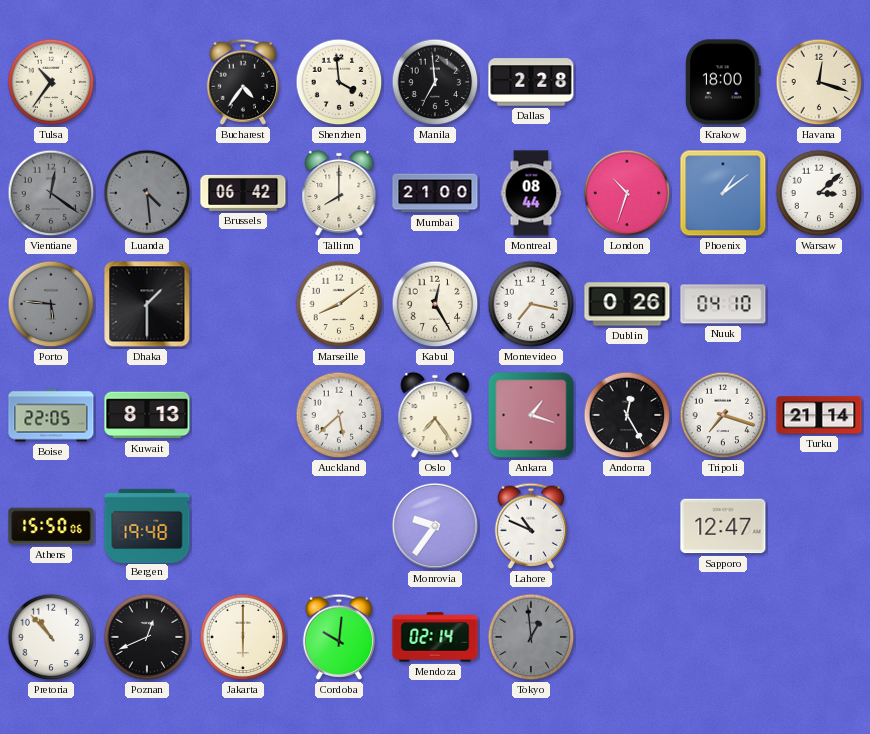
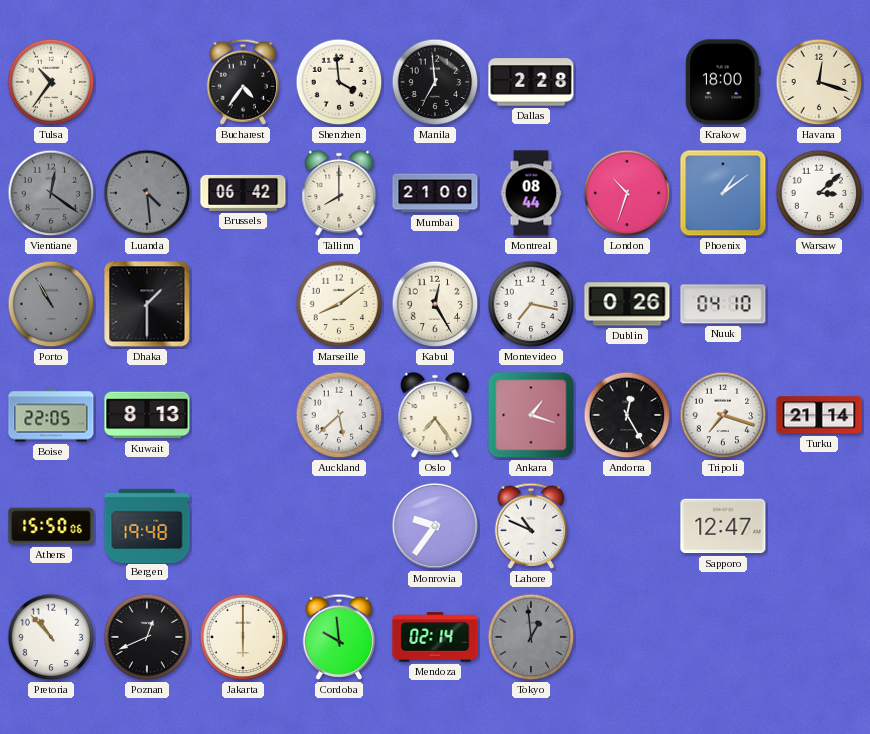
Porto: 5:46 -> 10:55 (51, 304)
Cordoba: 10:01 -> 9:59 (339, 637)
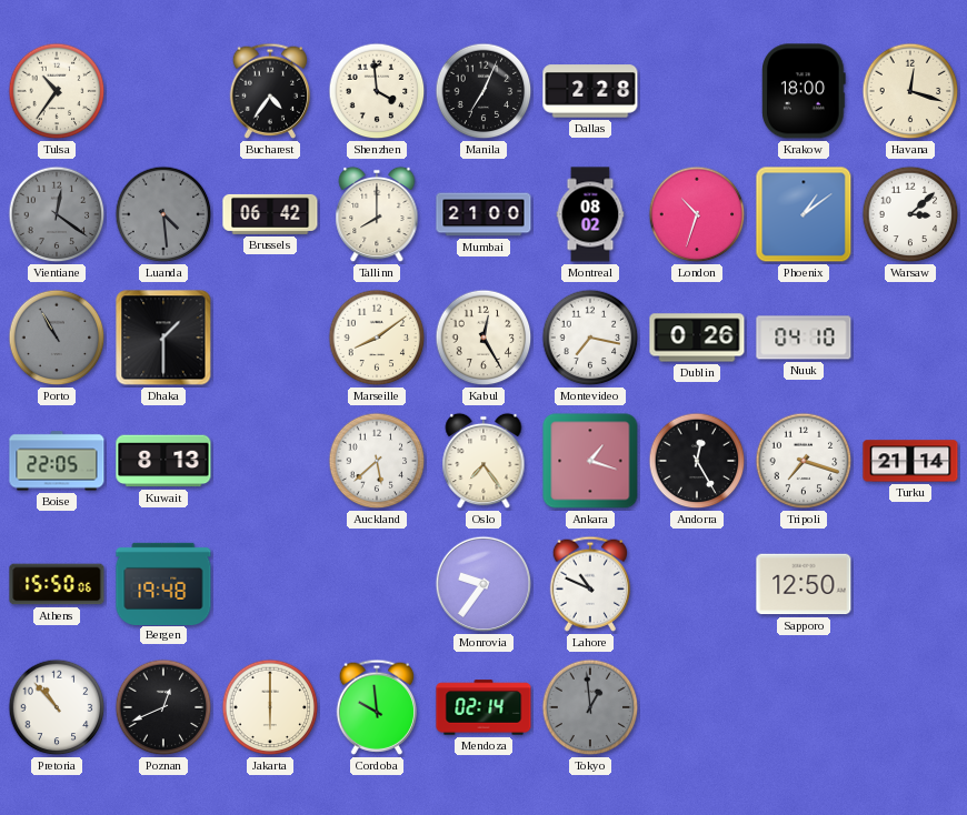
Manila: 6:59 -> 7:04 (483, 91)
Montreal: 08:44 -> 08:02 (590, 214)
Sapporo: 12:47 -> 12:50 (804, 584)
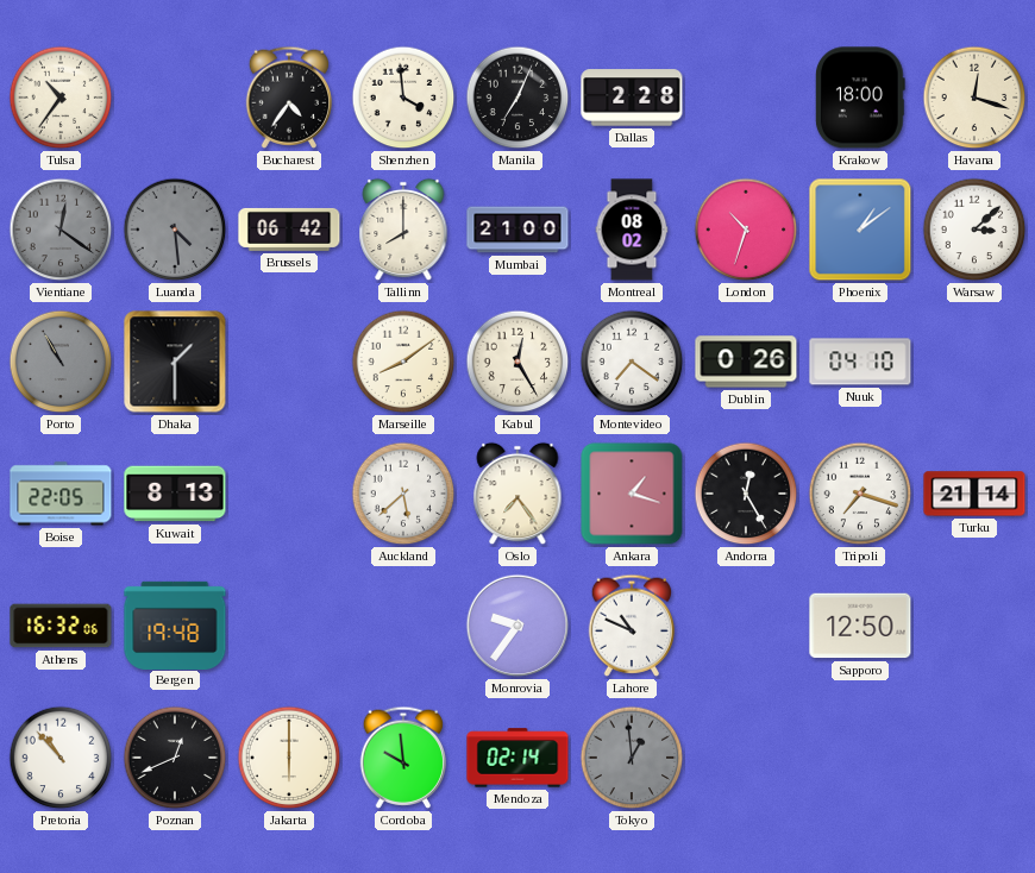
Montevideo: 7:17 -> 7:21 (632, 362)
Athens: 15:50 -> 16:32 (61, 626)
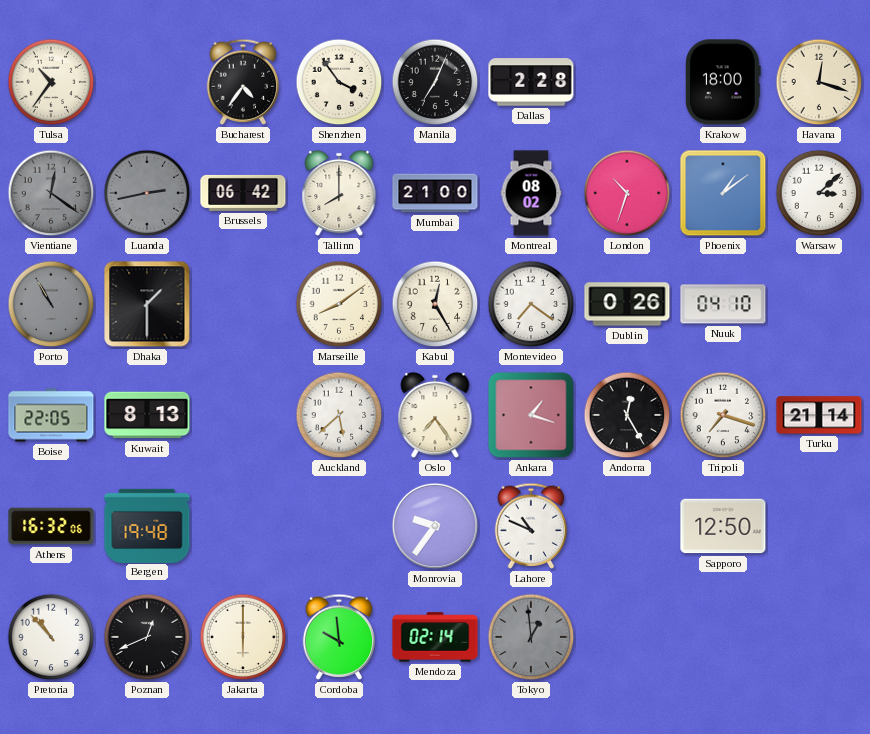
Shenzhen: 3:59 -> 3:54 (339, 82)
Luanda: 4:29 -> 2:43 (147, 193)
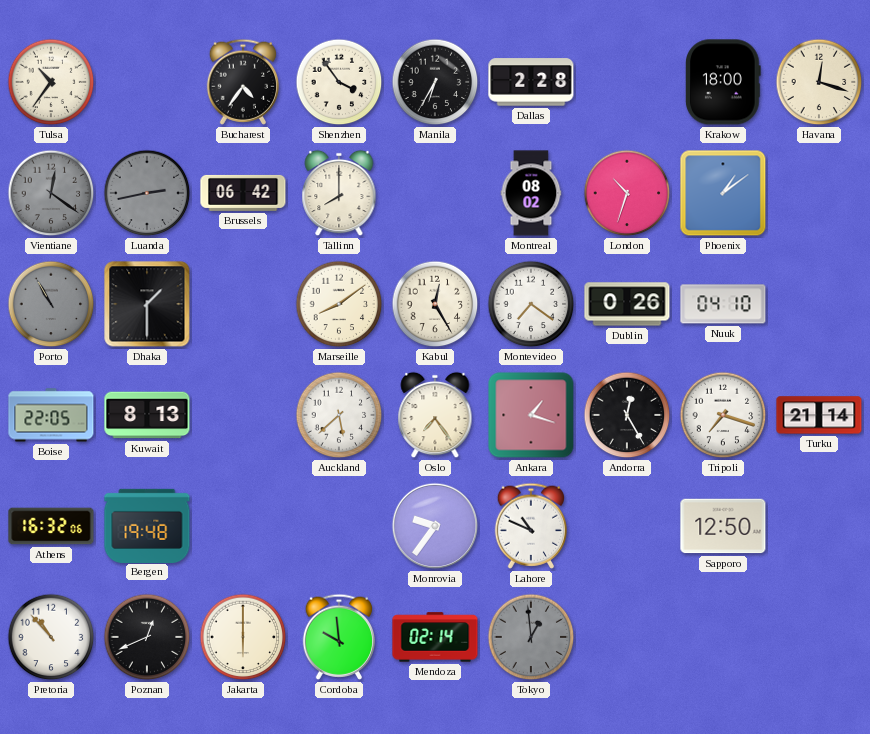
Manila: 7:04 -> 6:35 (435, 82)
Mumbai: 21:00 -> none (435, 193)
Warsaw: 3:08 -> none (819, 193)
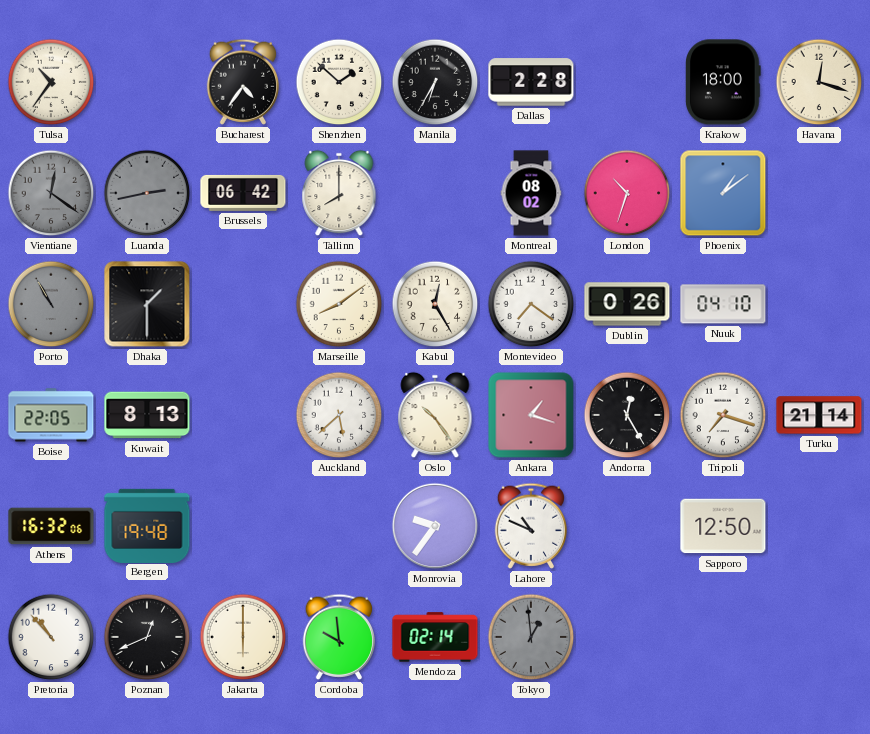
Shenzhen: 3:54 -> 1:52 (339, 82)
Oslo: 7:24 -> 10:24 (435, 415)
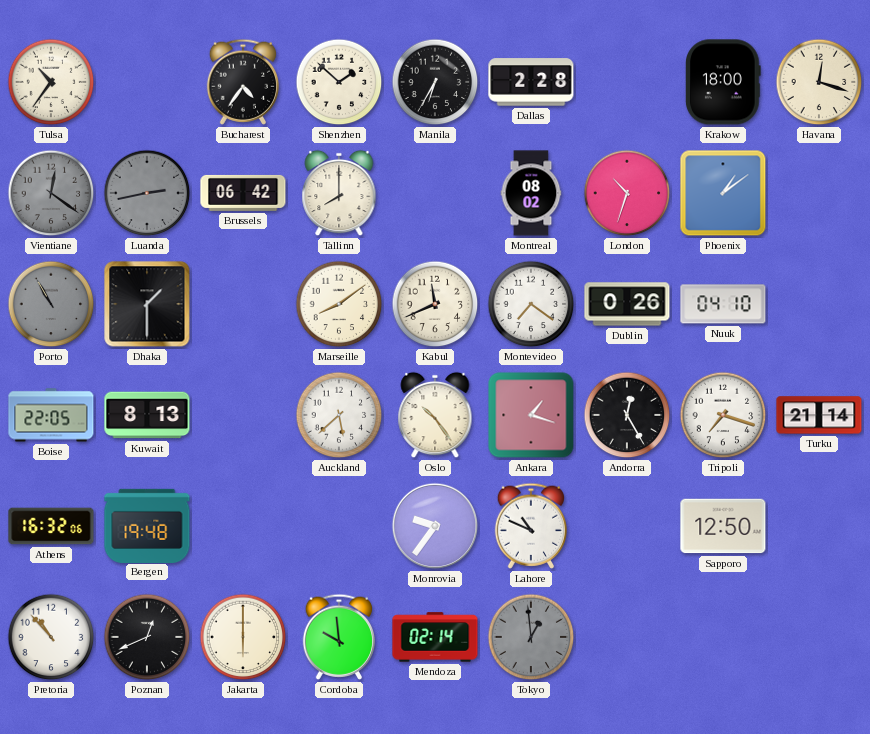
Kabul: 12:25 -> 11:41 (435, 304)
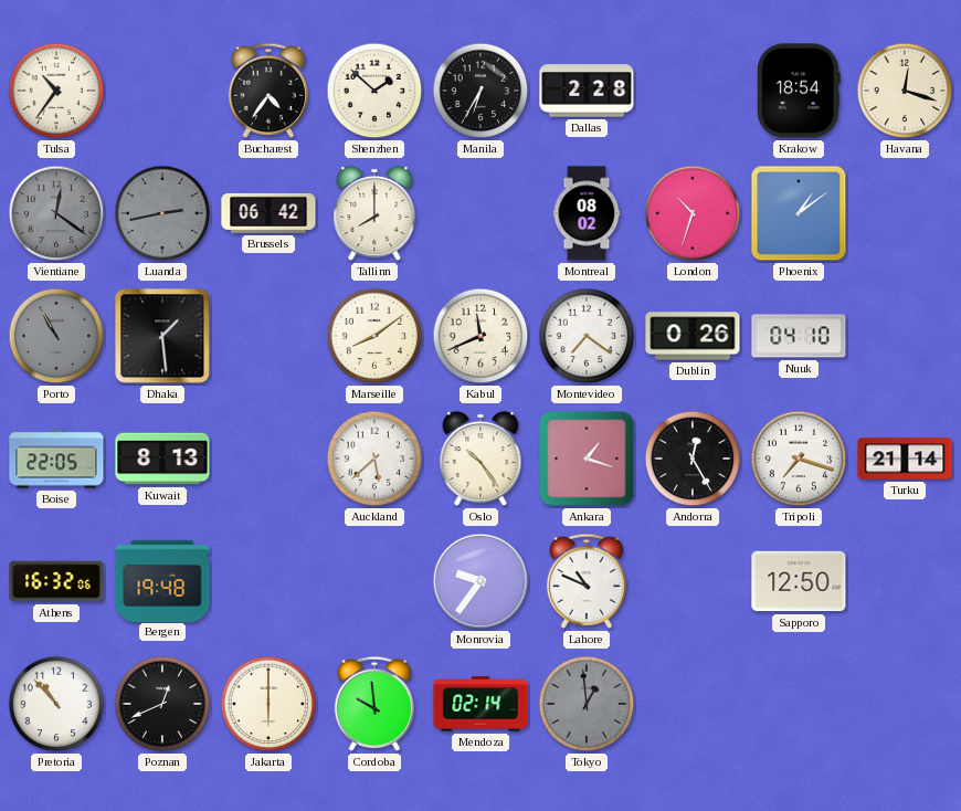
Krakow: 18:00 -> 18:54 (800, 91)
Dhaka: 1:30 -> 1:29 (162, 336)
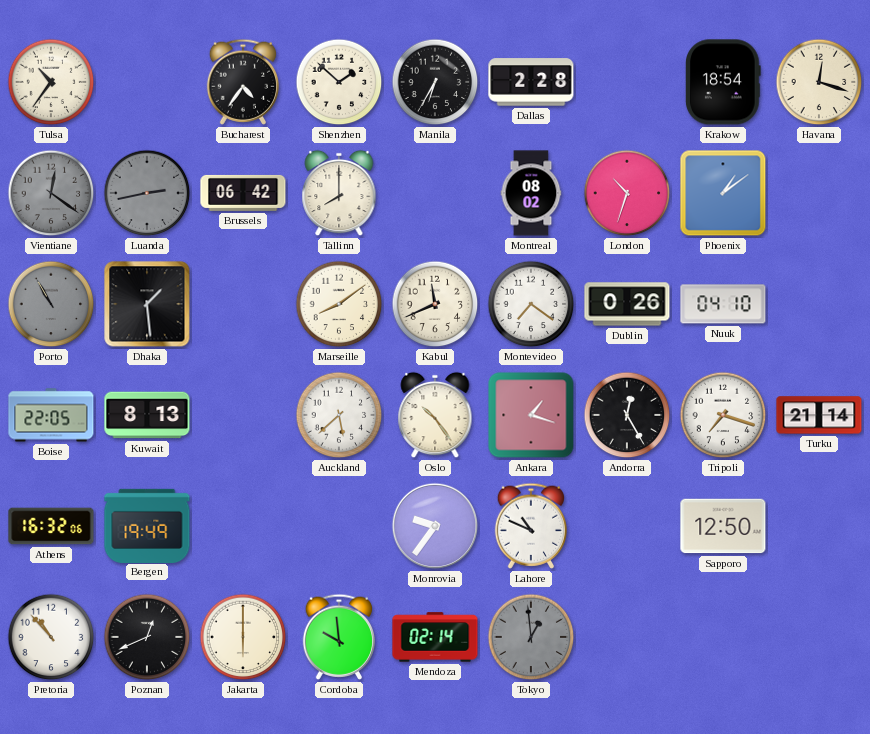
Bergen: 19:48 -> 19:49 (147, 525)
